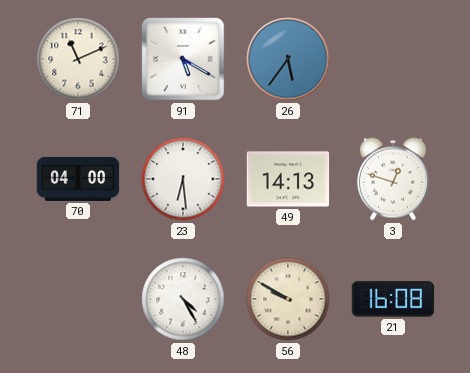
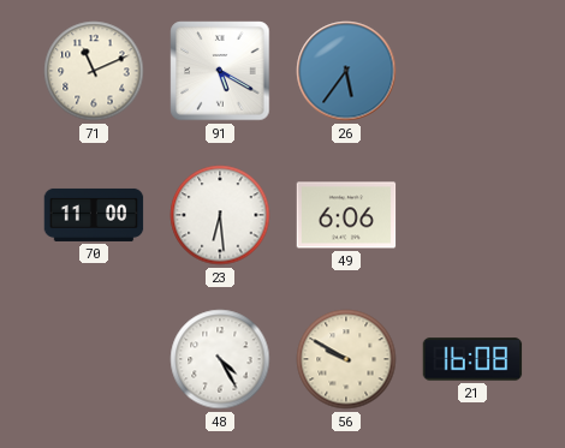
70: 04:00 -> 11:00 (94, 215)
49: 14:13 -> 6:06 (346, 215)
3: 12:48 -> none (393, 179)
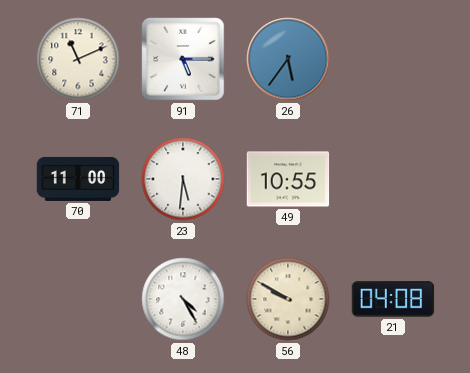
91: 5:20 -> 5:15 (183, 59)
23: 6:29 -> 5:31 (183, 179)
49: 6:06 -> 10:55 (288, 179)
21: 16:08 -> 04:08 (393, 299)
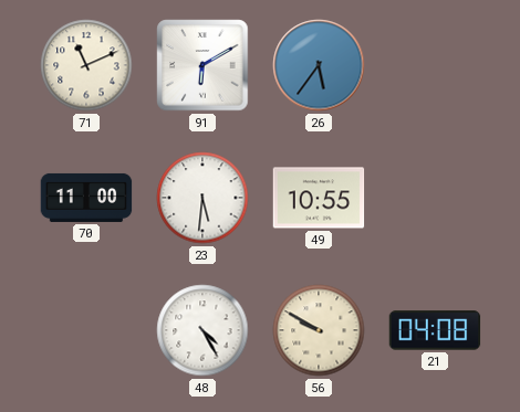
91: 5:15 -> 6:10 (202, 65)
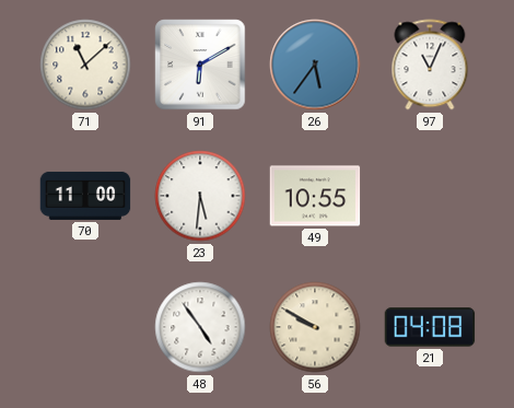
71: 11:11 -> 11:08 (85, 65)
97: none -> 11:04 (430, 65)
48: 4:25 -> 4:54 (200, 327)
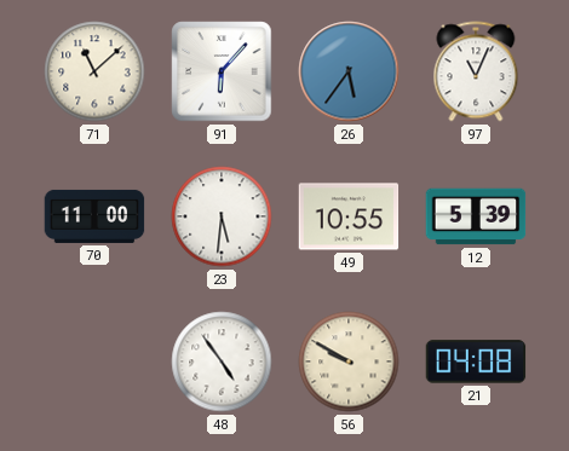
91: 6:10 -> 6:07 (222, 71)
12: none -> 5:39 (476, 216)
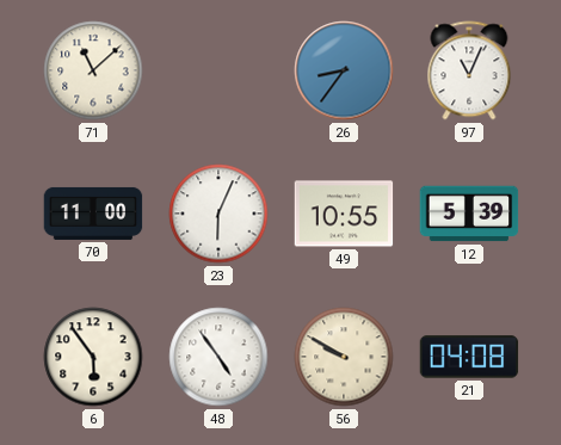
91: 6:07 -> none (222, 71)
26: 5:36 -> 8:36 (344, 70)
23: 5:31 -> 6:04 (218, 214)
6: none -> 5:54 (93, 357)
